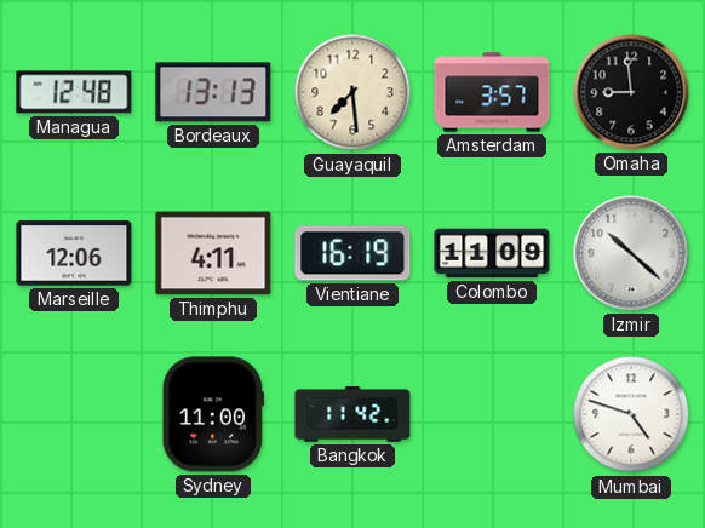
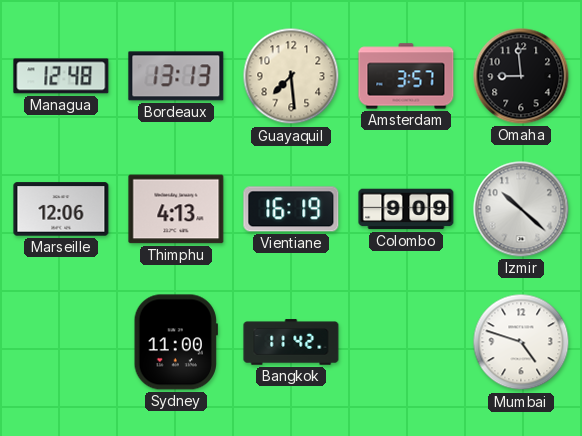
Thimphu: 4:11 -> 4:13 (176, 209)
Colombo: 11:09 -> 9:09 (406, 209)
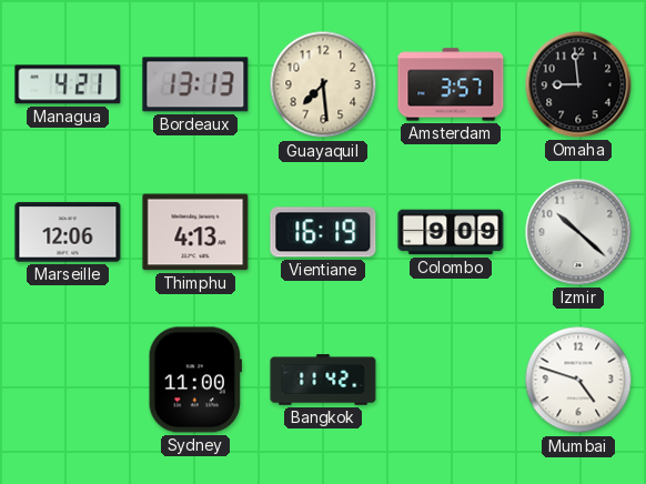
Managua: 12:48 -> 4:21 (68, 84)
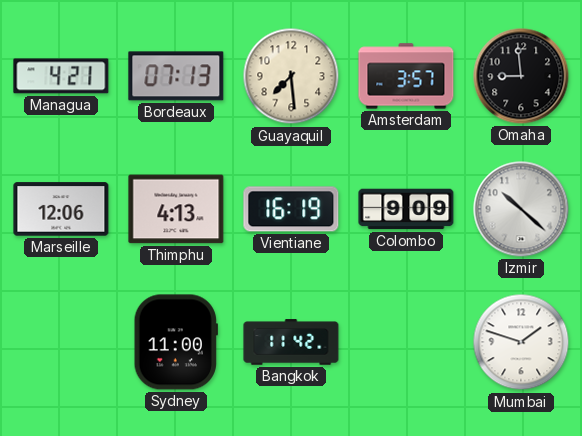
Bordeaux: 13:13 -> 07:13 (176, 76)
Mumbai: 4:48 -> 1:48 (521, 342)
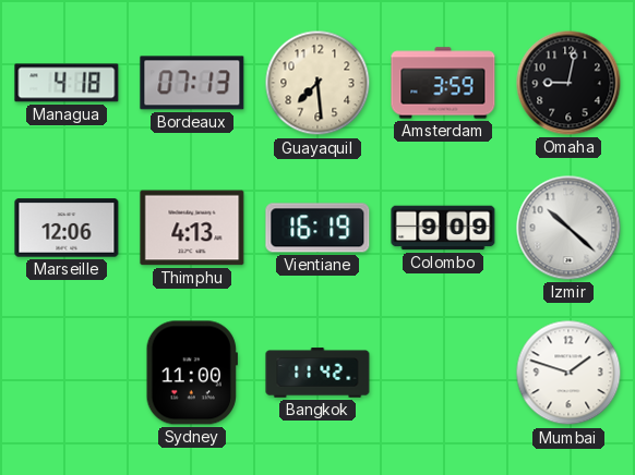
Managua: 4:21 -> 4:18 (67, 83)
Amsterdam: 3:57 -> 3:59 (443, 83)
Omaha: 8:59 -> 9:02 (568, 83)
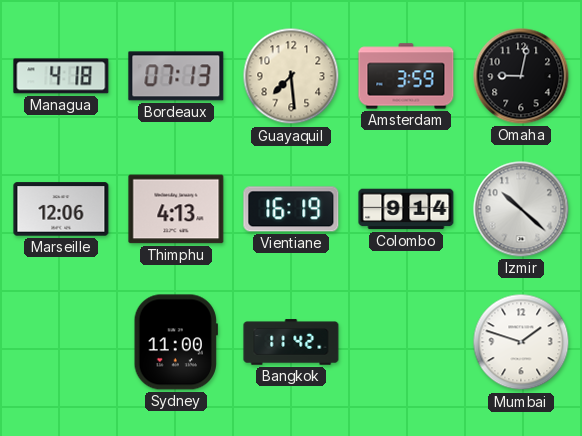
Colombo: 9:09 -> 9:14 (406, 209)
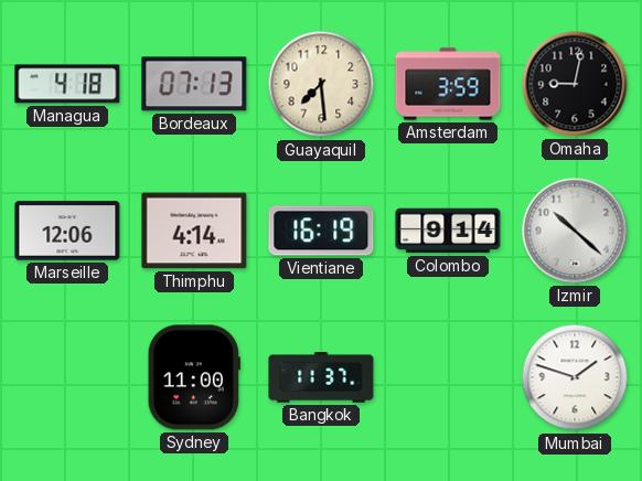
Thimphu: 4:13 -> 4:14 (194, 231)
Bangkok: 11:42 -> 11:37 (321, 377)
